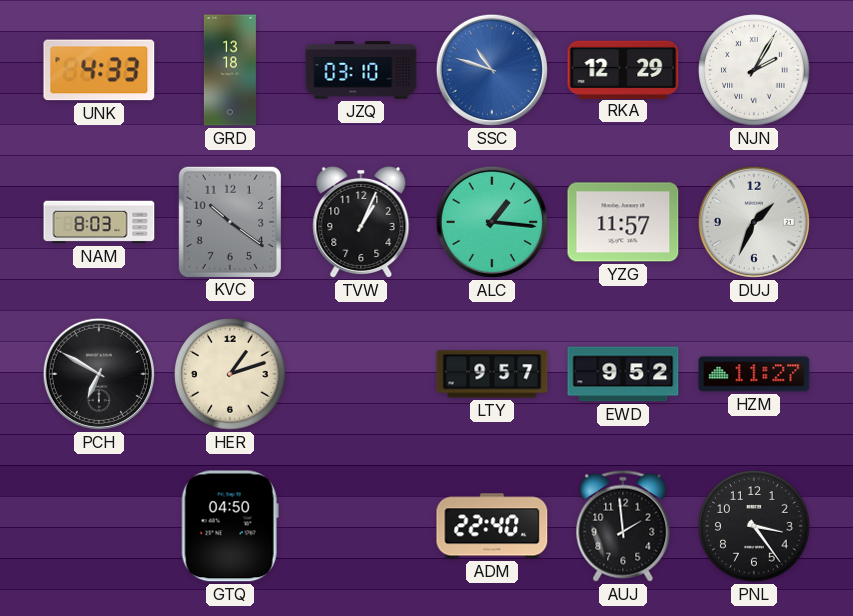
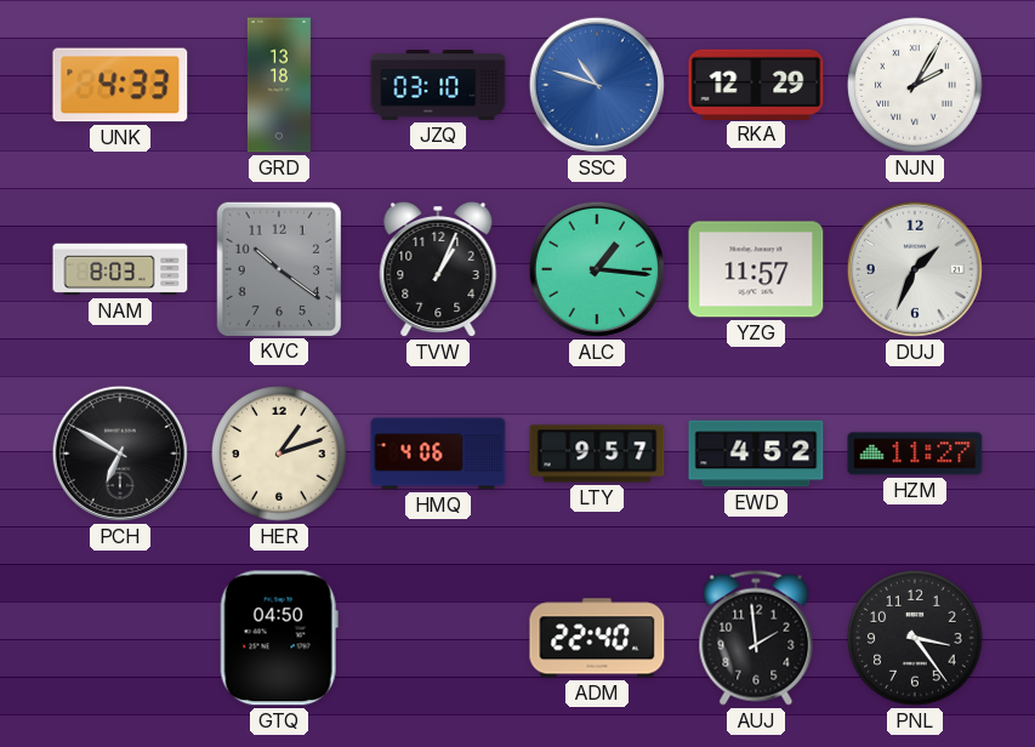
HMQ: none -> 4:06 (438, 454)
EWD: 9:52 -> 4:52 (756, 454)
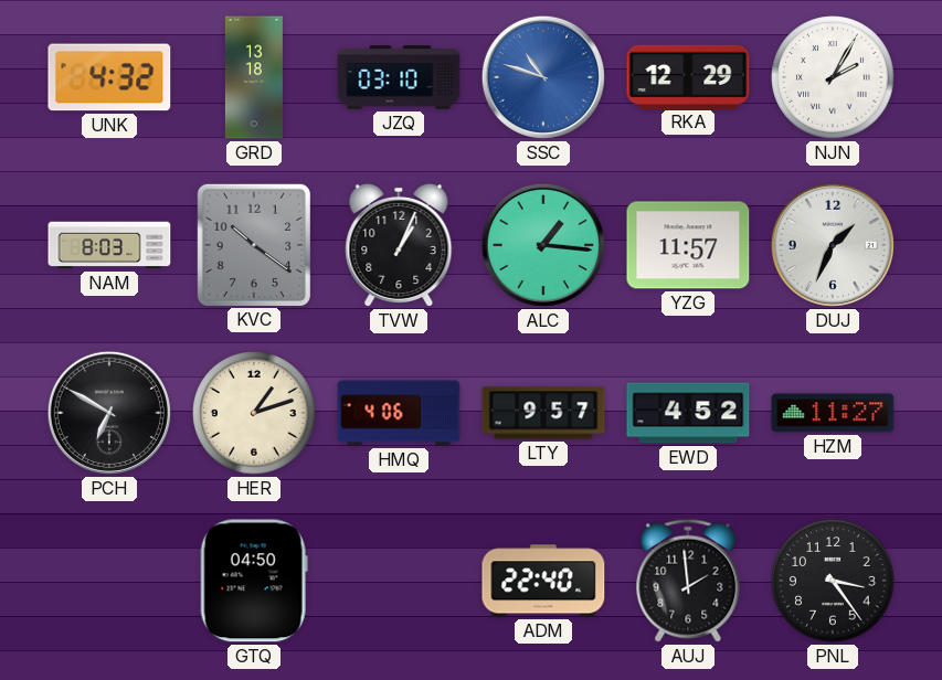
UNK: 4:33 -> 4:32 (109, 77)
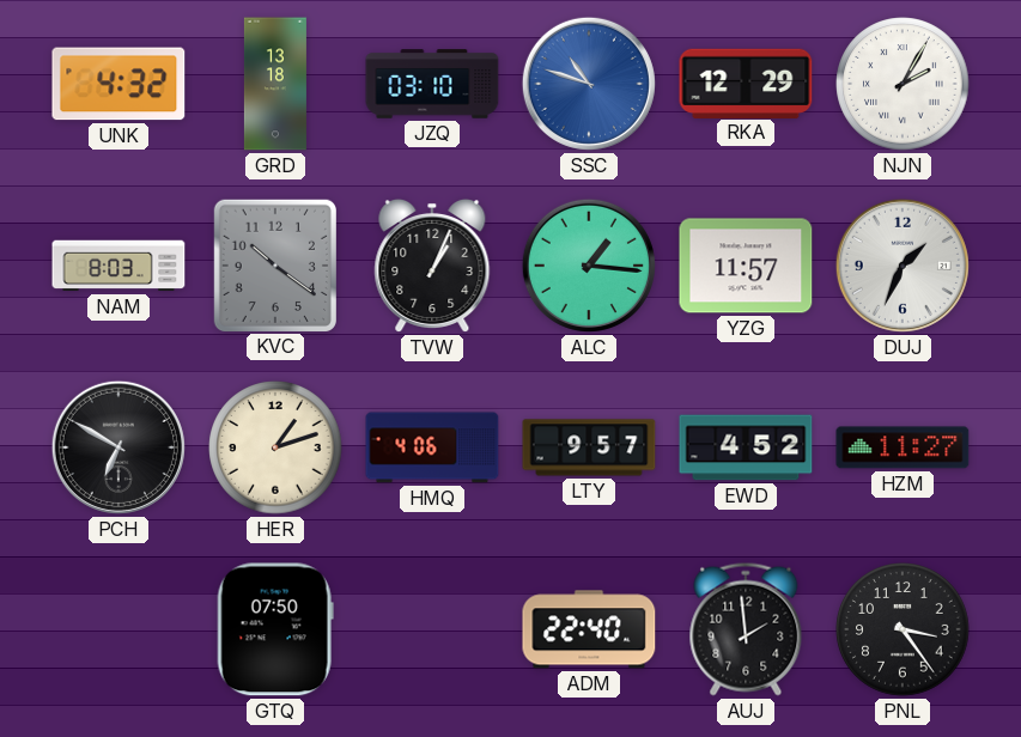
GTQ: 04:50 -> 07:50 (275, 629)
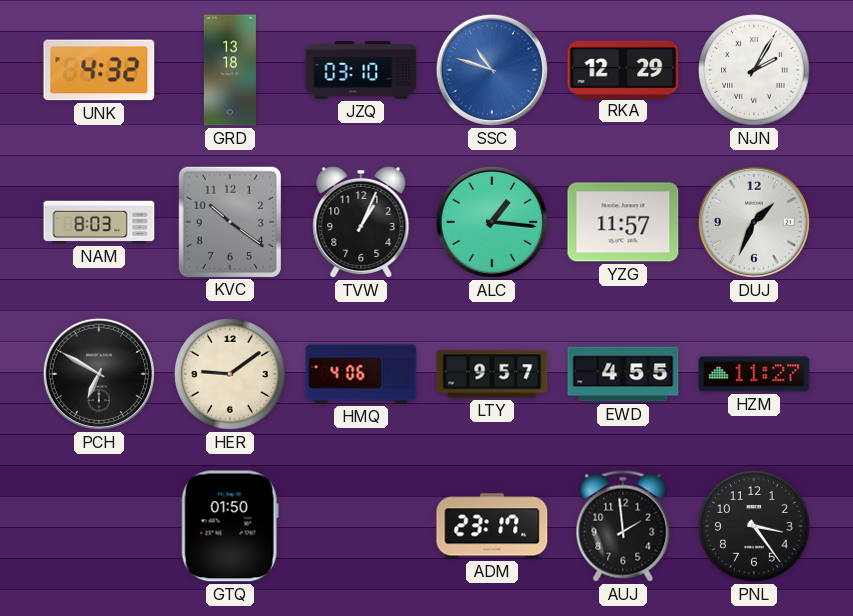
HER: 1:12 -> 9:09 (230, 374)
EWD: 4:52 -> 4:55 (623, 374)
GTQ: 07:50 -> 01:50 (230, 526)
ADM: 22:40 -> 23:17 (492, 526)
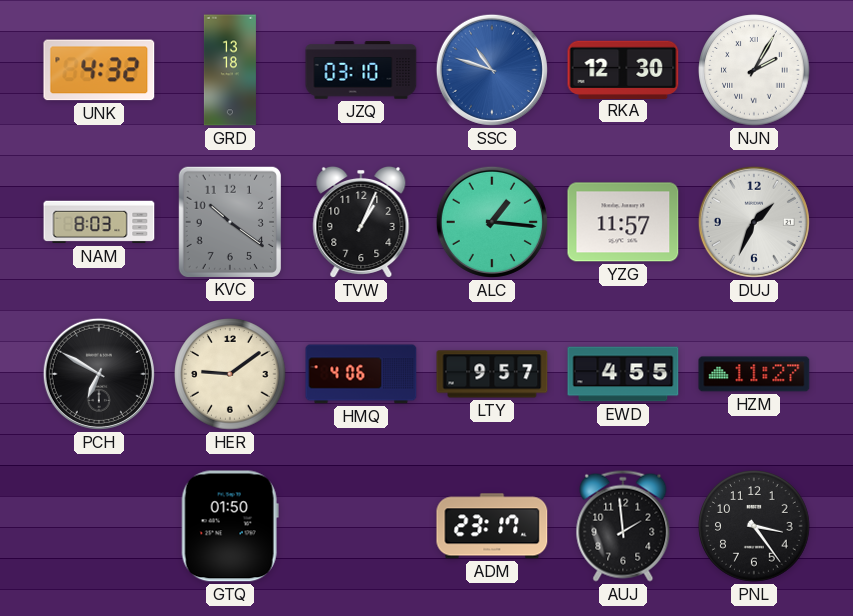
RKA: 12:29 -> 12:30 (623, 69)
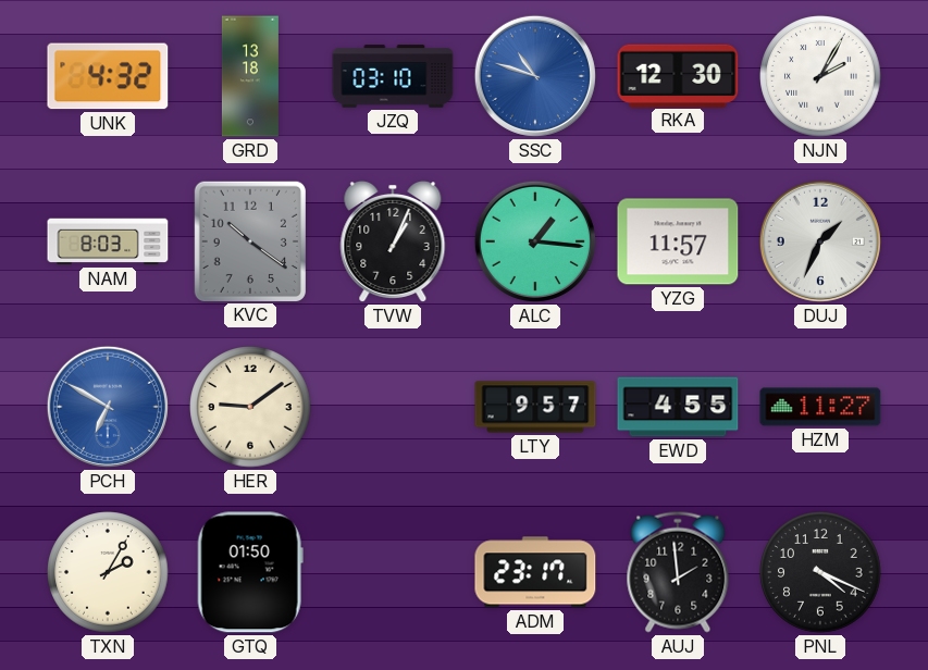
PCH dial: black -> blue (108, 407)
HMQ: 4:06 -> none (361, 374)
TXN: none -> 2:05 (108, 572)
PNL: 3:24 -> 4:19 (820, 572)
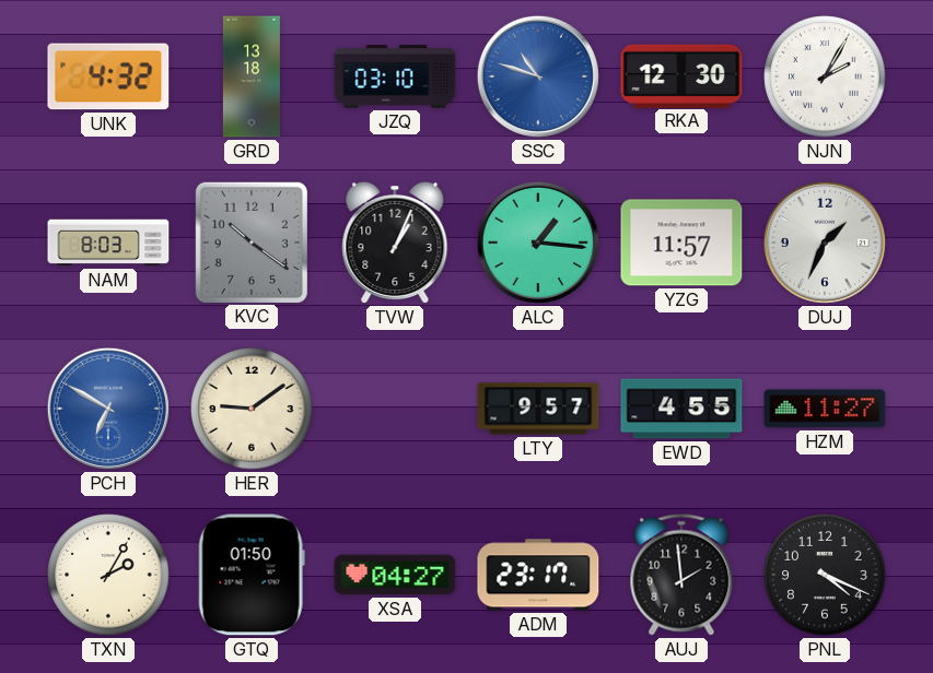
XSA: none -> 04:27 (395, 575)
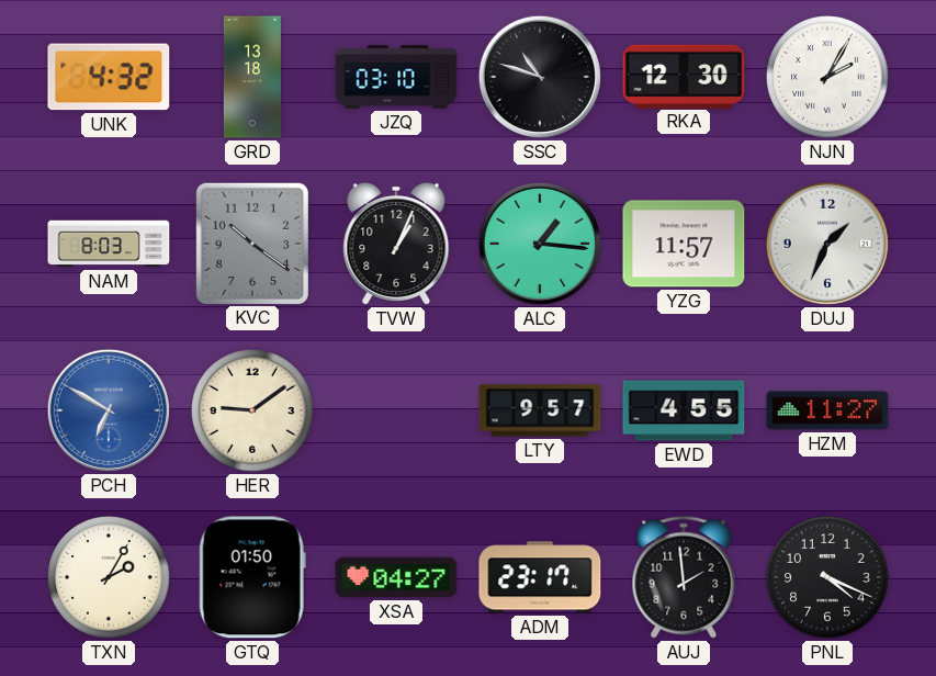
SSC dial: blue -> black (540, 77)
